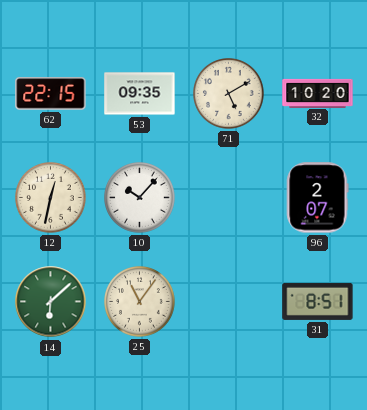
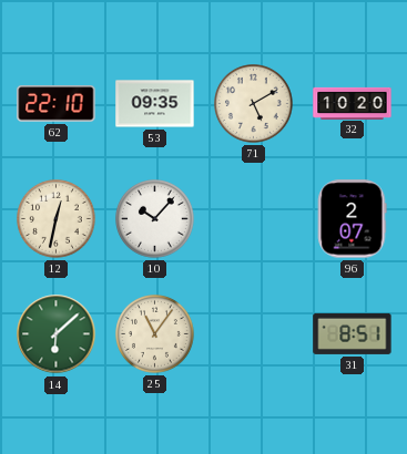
62: 22:15 -> 22:10 (57, 104)
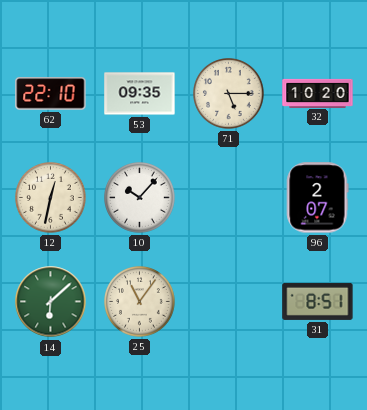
71: 5:10 -> 5:15 (229, 94)
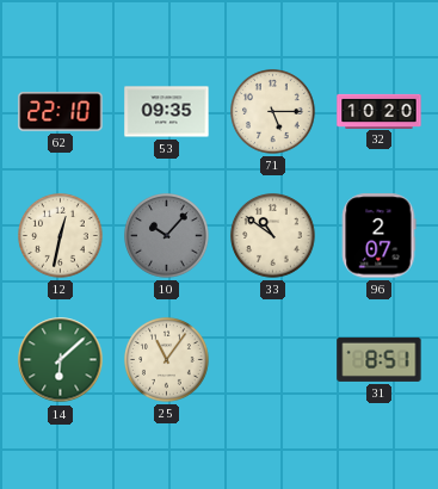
10 dial: white -> grey (167, 236)
33: none -> 10:51 (273, 236)
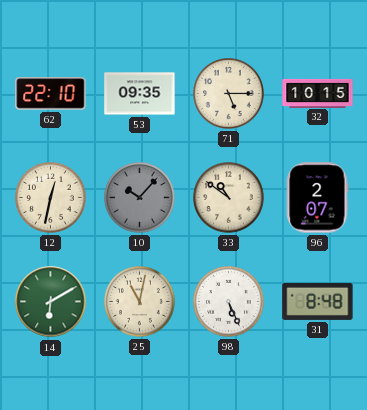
32: 10:20 -> 10:15 (318, 93)
14: 6:08 -> 6:10 (51, 302)
25: 11:06 -> 11:02 (140, 302)
98: none -> 5:26 (229, 302)
31: 8:51 -> 8:48 (318, 301)
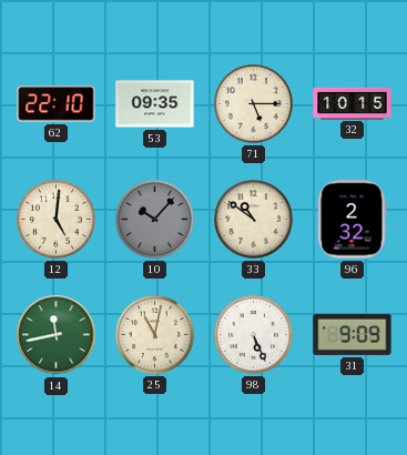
12: 12:32 -> 5:01 (57, 220)
96: 2:07 -> 2:32 (352, 220)
14: 6:10 -> 11:43 (57, 335)
31: 8:48 -> 9:09 (353, 334)
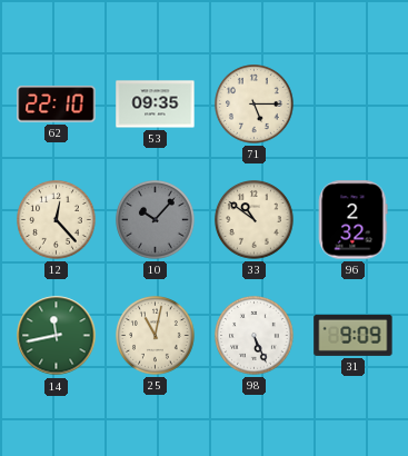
32: 10:15 -> none (353, 103)
12: 5:01 -> 12:23 (57, 220)
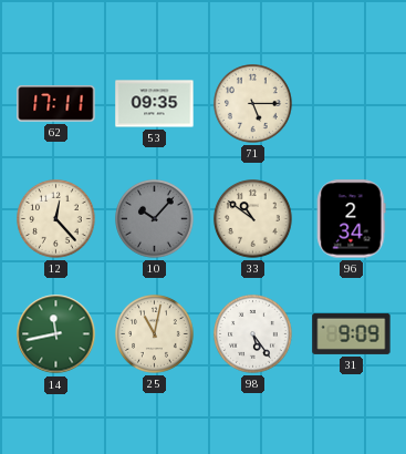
62: 22:10 -> 17:11 (56, 104)
96: 2:32 -> 2:34 (351, 219)
98: 5:26 -> 5:24 (253, 334)
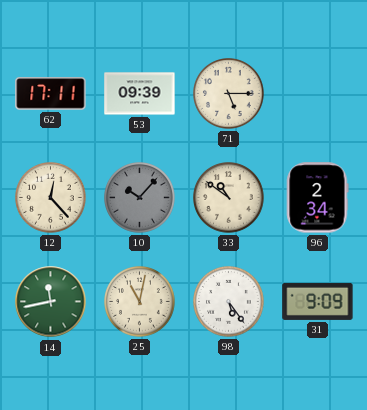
53: 09:35 -> 09:39 (140, 94)
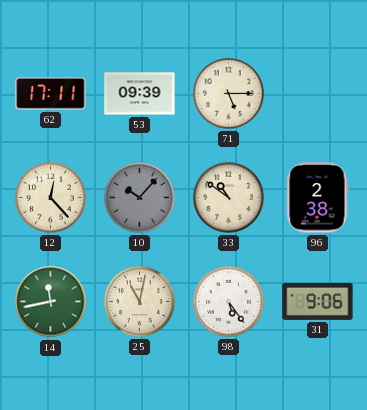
96: 2:34 -> 2:38 (317, 198)
31: 9:09 -> 9:06 (318, 301)
